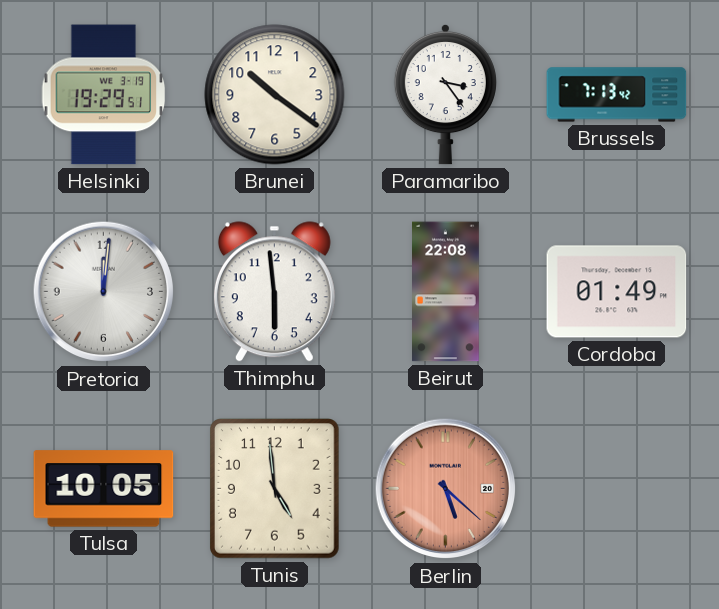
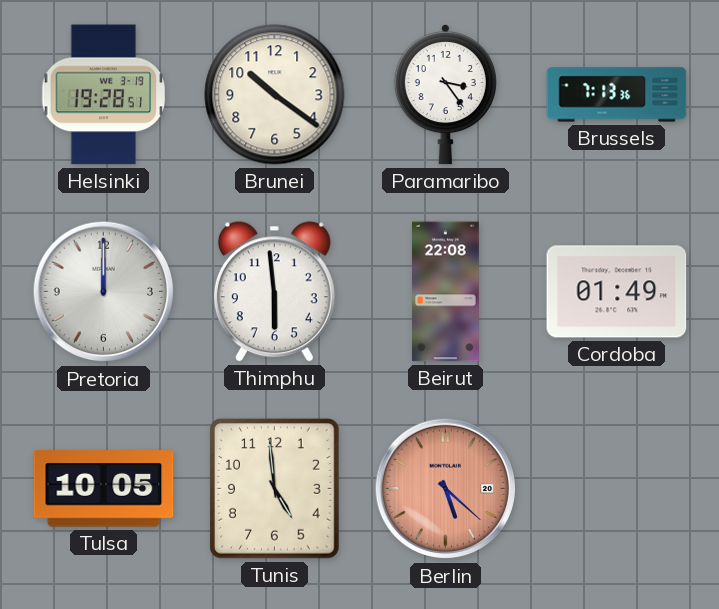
Helsinki: 19:29 -> 19:28 (104, 95)
Brussels: 7:13:42 -> 7:13:36 (617, 95)
Pretoria: 12:01 -> 12:00 (104, 292)
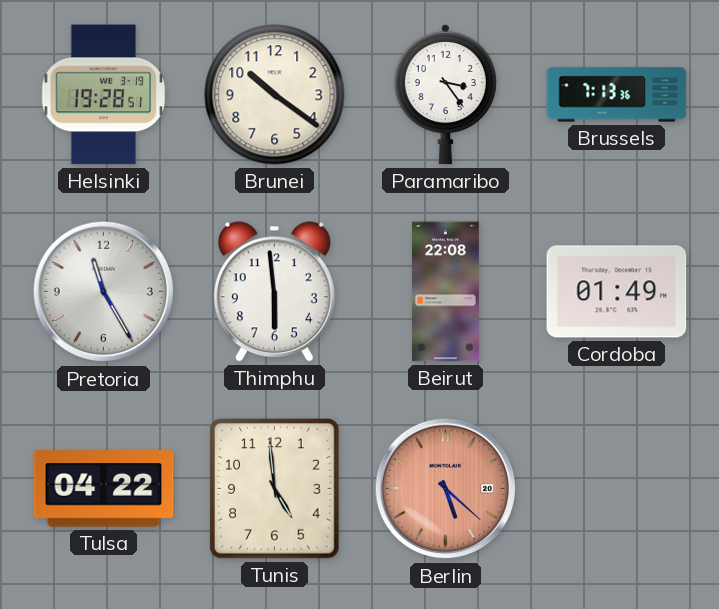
Pretoria: 12:00 -> 11:25 (104, 292)
Tulsa: 10:05 -> 04:22 (104, 489)
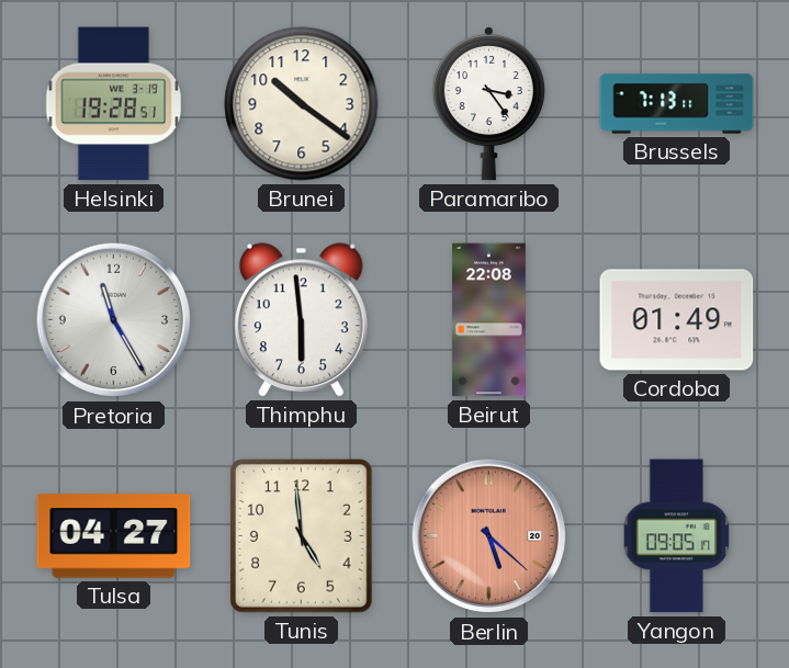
Brussels: 7:13:36 -> 7:13:11 (677, 104)
Tulsa: 04:22 -> 04:27 (114, 536)
Yangon: none -> 09:05 (677, 536)
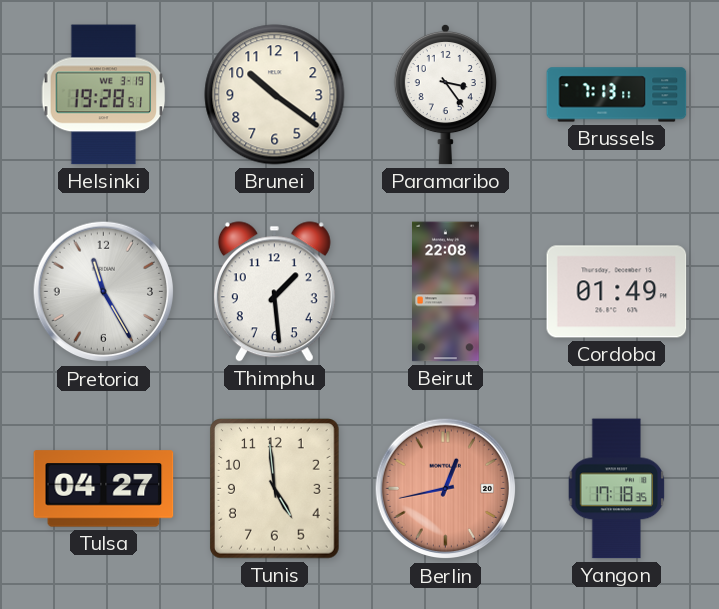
Thimphu: 5:59 -> 1:29 (274, 292)
Berlin: 5:22 -> 12:43 (446, 489)
Yangon: 09:05 -> 17:18 (617, 489)
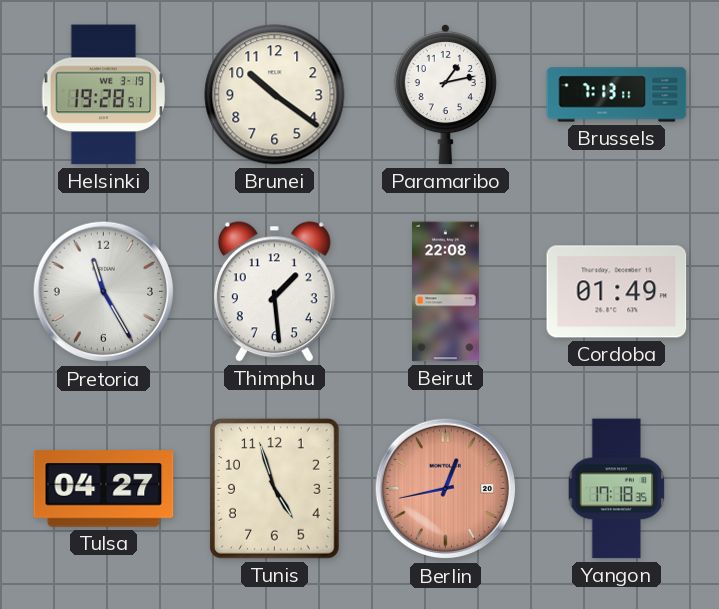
Paramaribo: 3:24 -> 1:13 (445, 94)
Tunis: 4:59 -> 4:57 (275, 489)
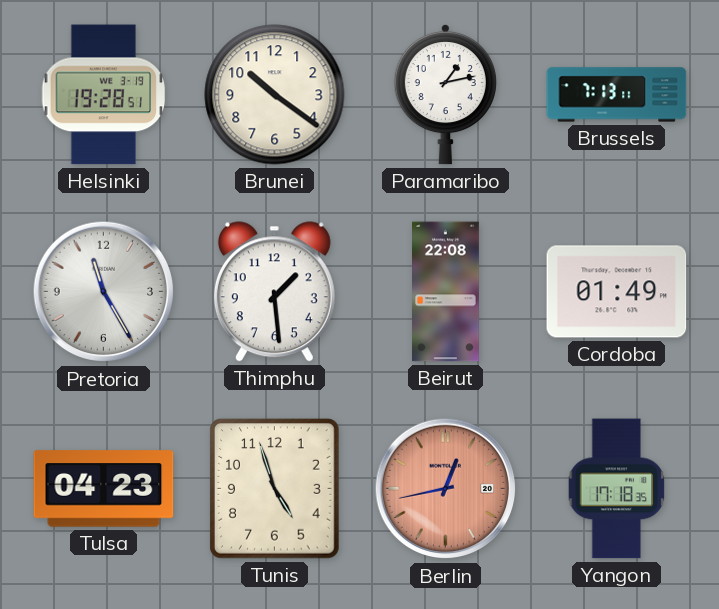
Tulsa: 04:27 -> 04:23 (104, 489)
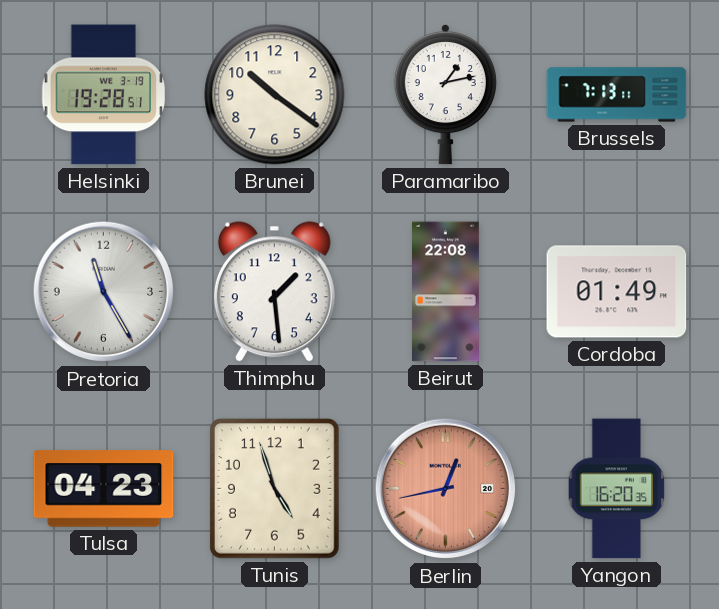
Yangon: 17:18 -> 16:20 (617, 489)
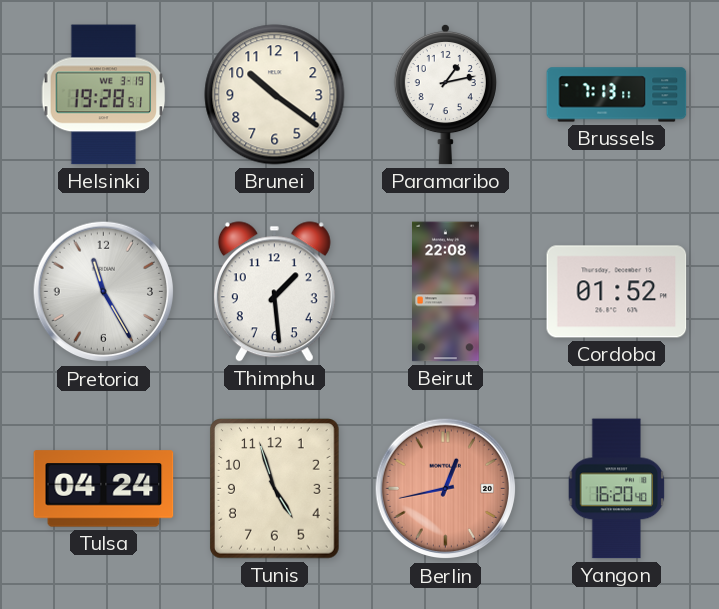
Cordoba: 01:49 -> 01:52 (617, 292)
Tulsa: 04:23 -> 04:24 (104, 489)
Yangon: 16:20:35 -> 16:20:40 (617, 489)
